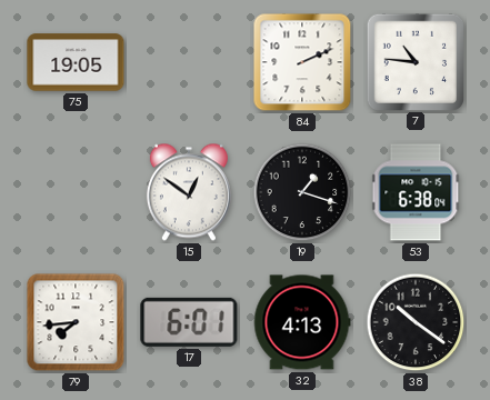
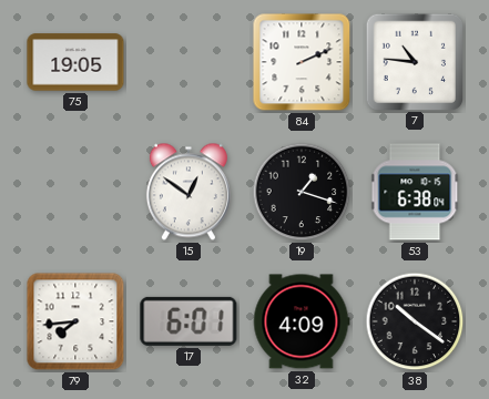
32: 4:13 -> 4:09 (302, 321)
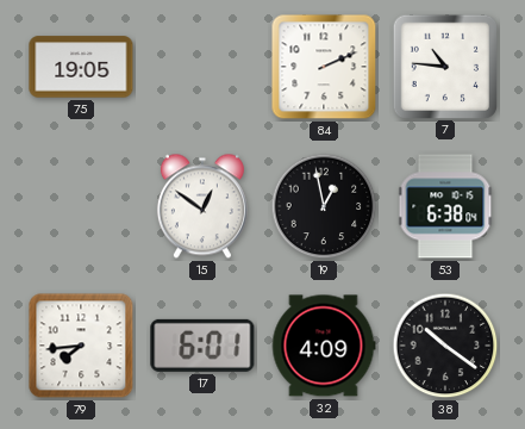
19: 1:18 -> 12:58 (324, 206)
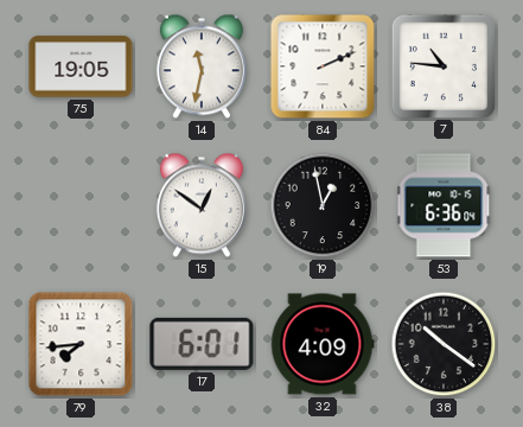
14: none -> 11:32 (202, 66)
53: 6:38 -> 6:36 (444, 205)
